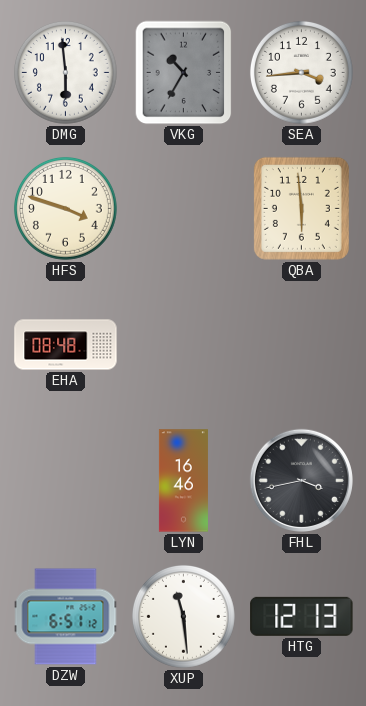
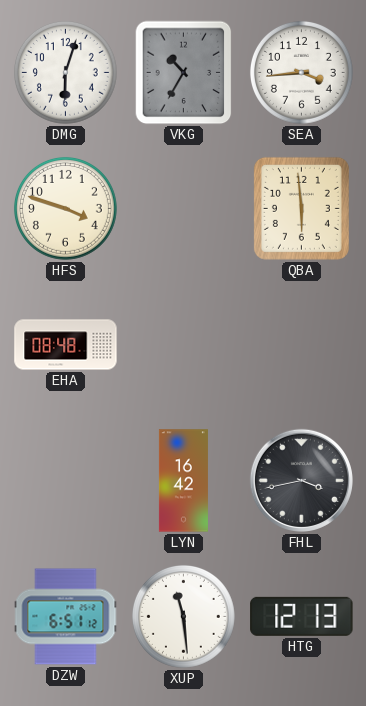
DMG: 5:59 -> 6:03 (65, 72)
LYN: 16:46 -> 16:42 (183, 481)
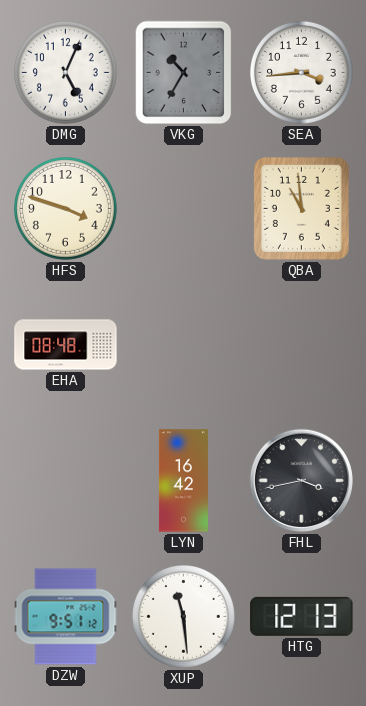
DMG: 6:03 -> 5:04 (65, 72)
QBA: 5:59 -> 10:59 (301, 208)
DZW: 6:51 -> 9:51 (66, 617)
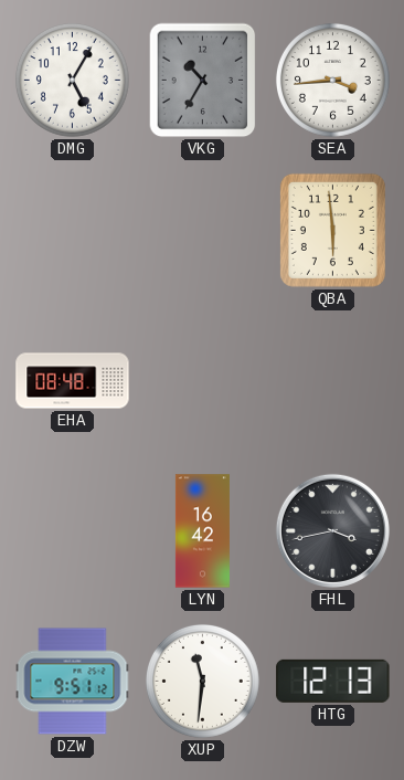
DMG: 5:04 -> 5:05 (72, 80)
HFS: 3:48 -> none (65, 208)
QBA: 10:59 -> 5:59 (332, 230)
XUP: 11:29 -> 11:31 (202, 681)
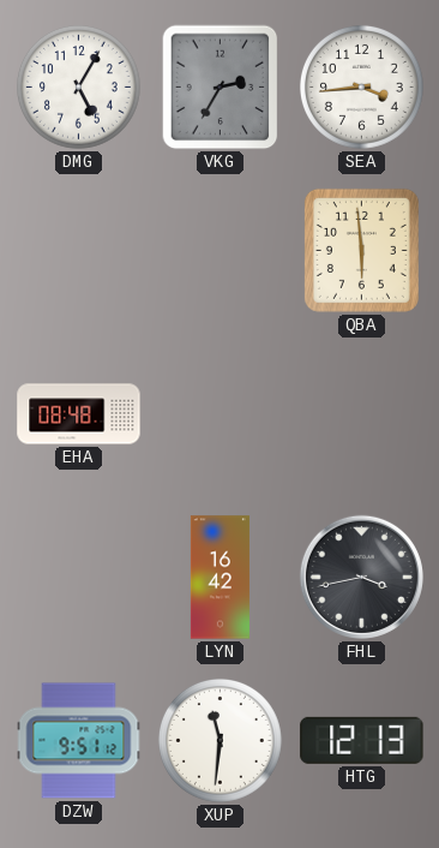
VKG: 10:35 -> 2:35 (221, 88)
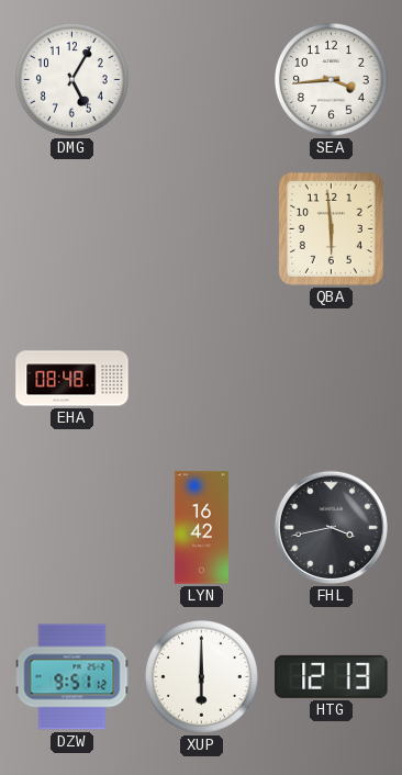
VKG: 2:35 -> none (221, 88)
XUP: 11:31 -> 6:00 (201, 676)
